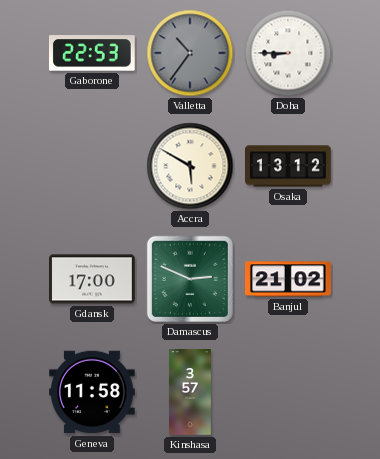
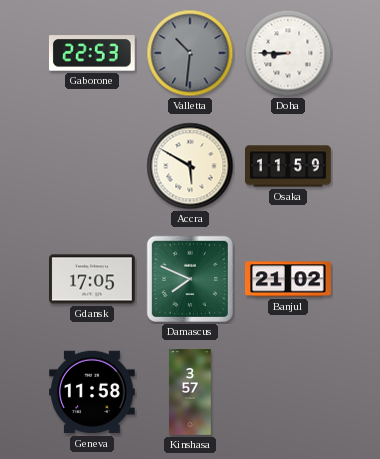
Valletta: 10:36 -> 10:31 (190, 53)
Osaka: 13:12 -> 11:59 (288, 166)
Gdansk: 17:00 -> 17:05 (93, 279)
Damascus: 2:49 -> 7:49 (190, 279)
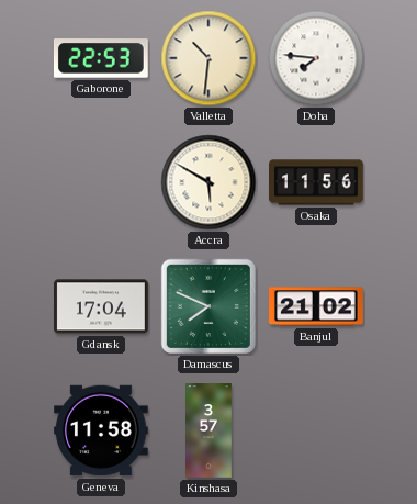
Valletta dial: grey -> cream (208, 58)
Doha: 8:45 -> 7:46 (316, 58)
Osaka: 11:59 -> 11:56 (316, 182)
Gdansk: 17:05 -> 17:04 (102, 306)
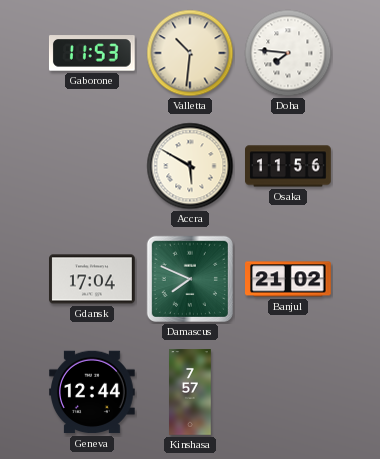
Gaborone: 22:53 -> 11:53 (92, 53)
Geneva: 11:58 -> 12:44 (93, 392)
Kinshasa: 3:57 -> 7:57 (191, 392)
